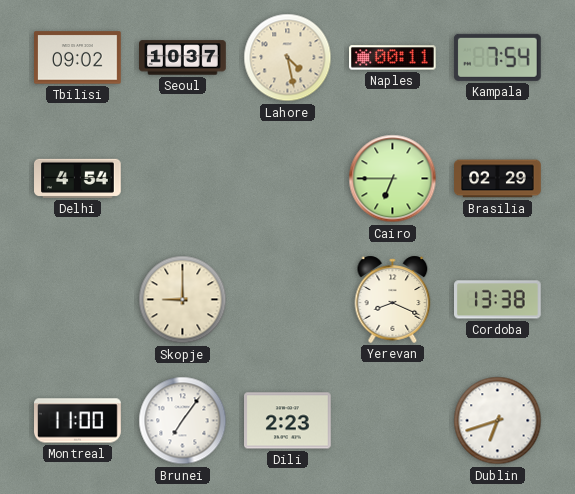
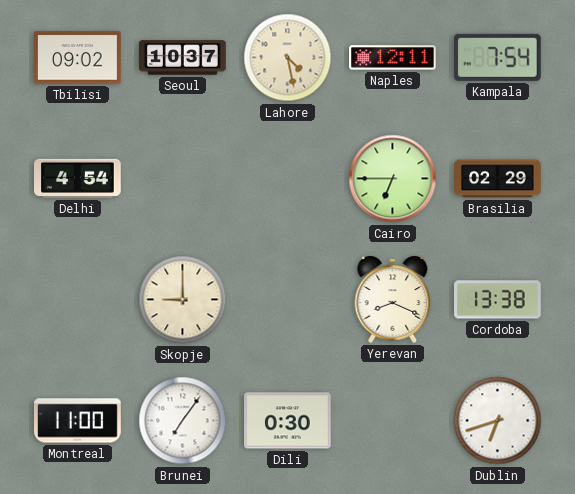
Naples: 00:11 -> 12:11 (393, 58)
Dili: 2:23 -> 0:30 (288, 421)
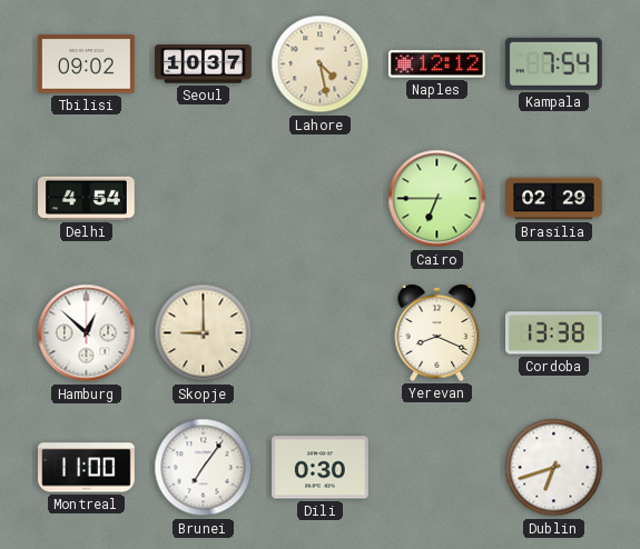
Naples: 12:11 -> 12:12 (437, 64)
Hamburg: none -> 12:52 (87, 333)
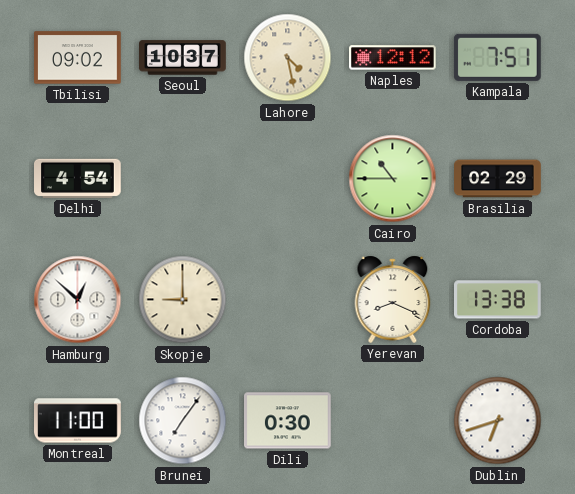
Kampala: 7:54 -> 7:51 (497, 57)
Cairo: 6:45 -> 10:45 (393, 179)
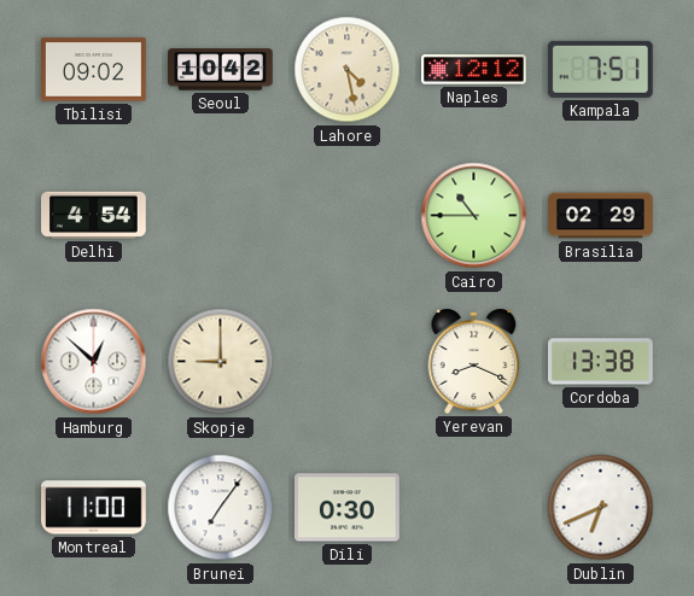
Seoul: 10:37 -> 10:42 (221, 70)
Dublin: 6:42 -> 6:41 (601, 508)
